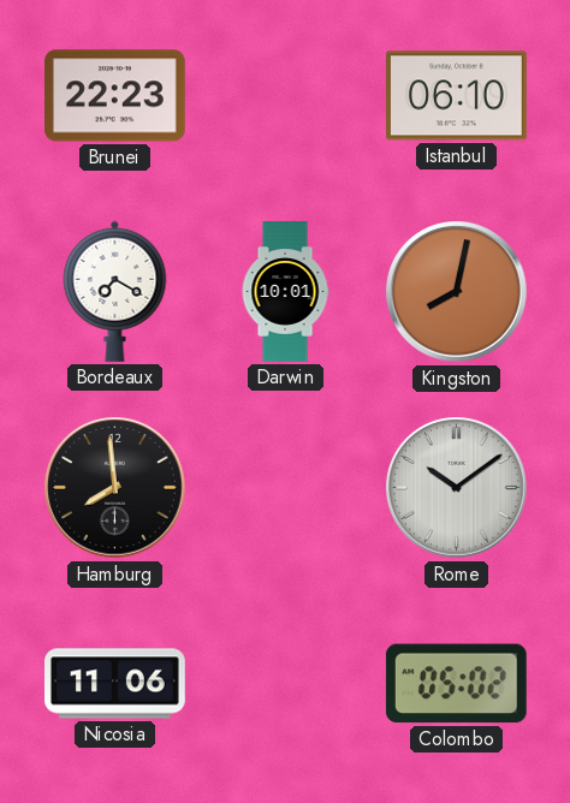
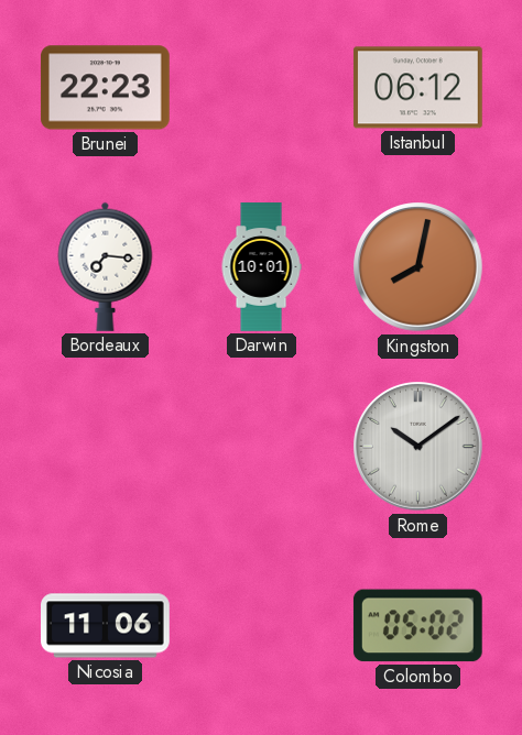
Istanbul: 06:10 -> 06:12 (418, 88)
Bordeaux: 7:20 -> 7:16 (106, 266)
Hamburg: 7:59 -> none (115, 488)
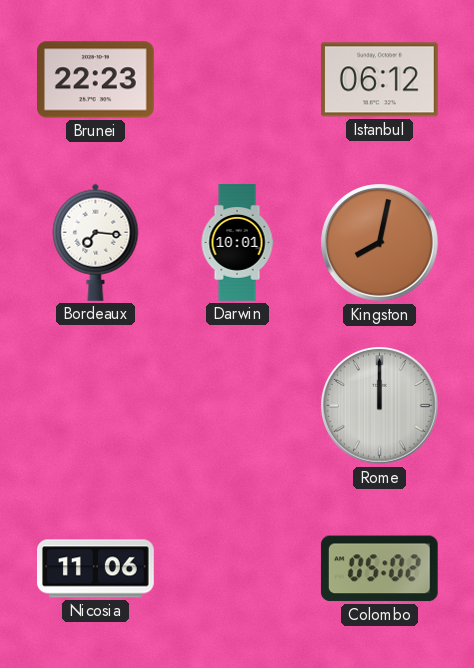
Rome: 10:09 -> 12:00 (380, 406)
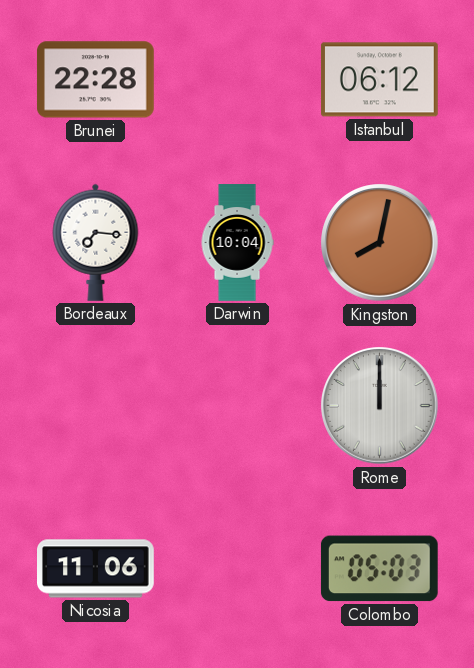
Brunei: 22:23 -> 22:28 (95, 80)
Darwin: 10:01 -> 10:04 (237, 243)
Colombo: 05:02 -> 05:03 (379, 569)
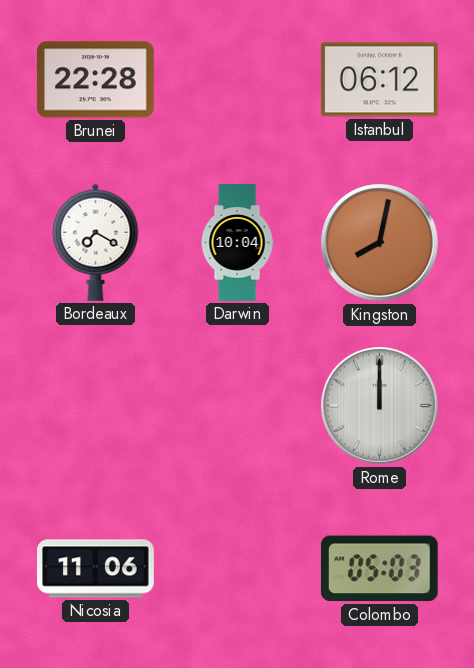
Bordeaux: 7:16 -> 7:20 (96, 242)
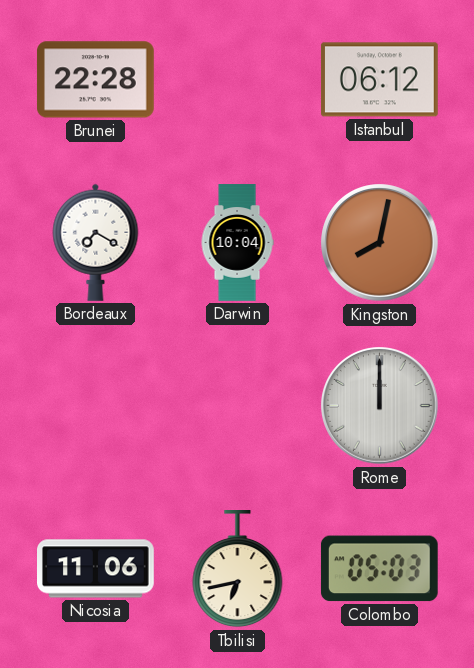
Tbilisi: none -> 6:43 (238, 570)
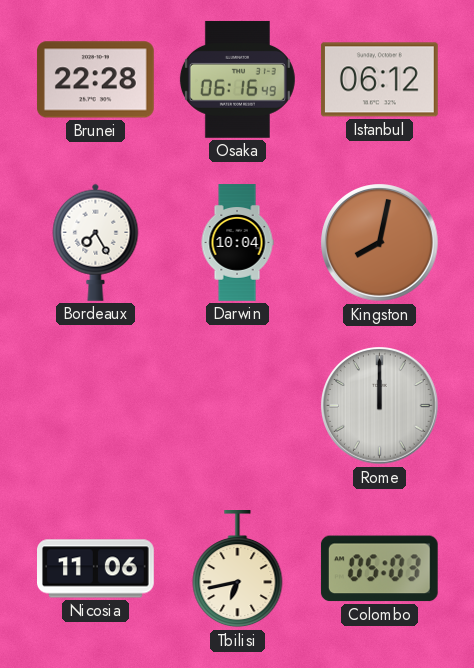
Osaka: none -> 06:16 (237, 79)
Bordeaux: 7:20 -> 7:25 (96, 242)
